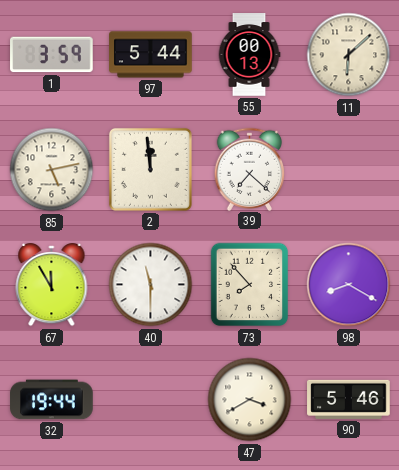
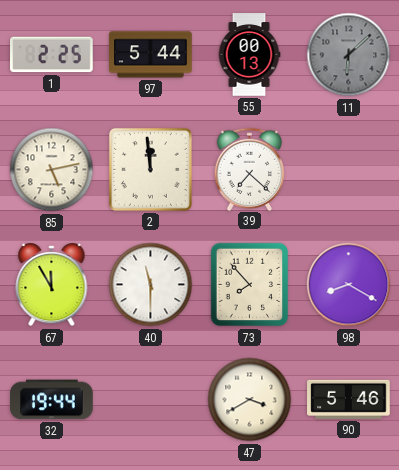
1: 3:59 -> 2:25 (52, 55)
11 dial: cream -> grey (349, 55)
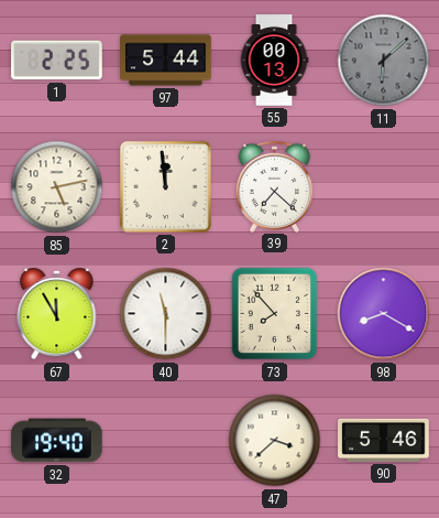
32: 19:44 -> 19:40 (57, 441)
47: 3:40 -> 3:38 (275, 441)
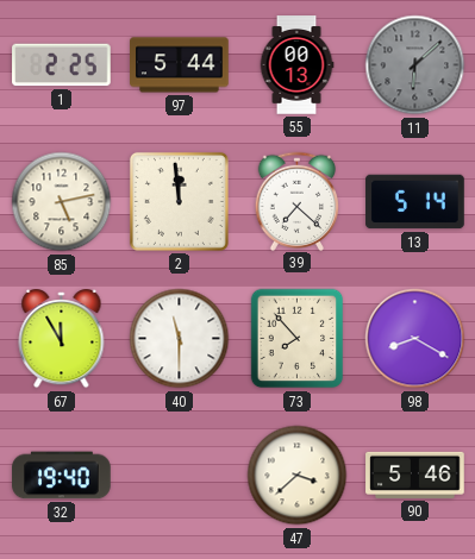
13: none -> 5:14 (415, 202)
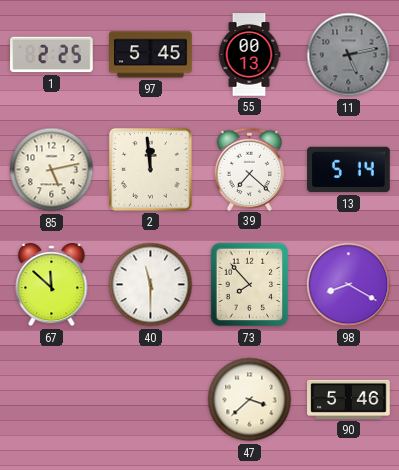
97: 5:44 -> 5:45 (151, 55)
11: 6:08 -> 5:13 (349, 55)
67: 11:55 -> 11:52 (52, 286)
32: 19:40 -> none (62, 476)
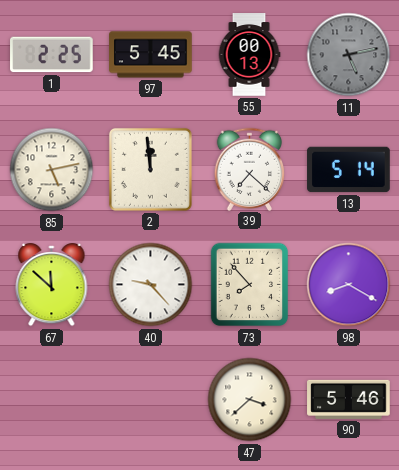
40: 11:30 -> 9:23 (151, 285)
